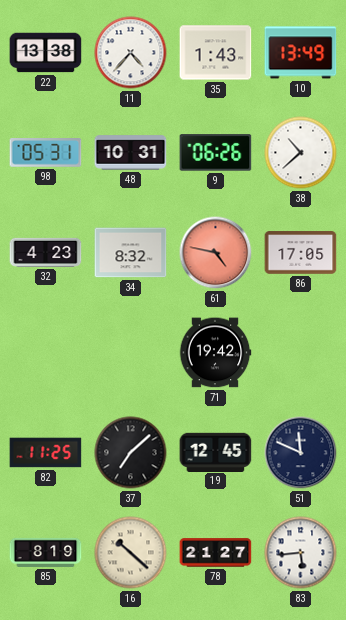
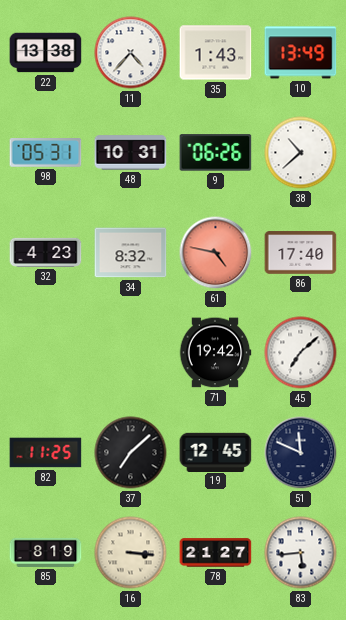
86: 17:05 -> 17:40 (301, 253)
45: none -> 7:08 (301, 353)
16: 10:22 -> 3:16 (131, 553)
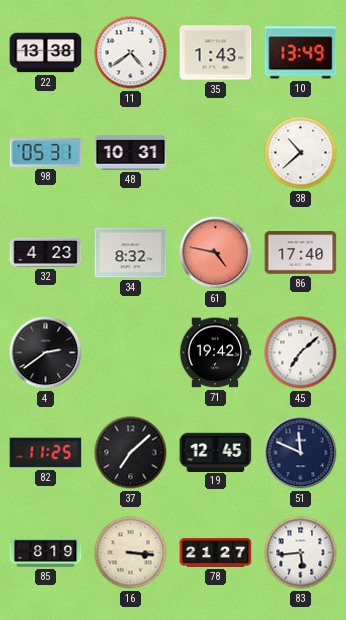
11: 4:37 -> 4:39 (131, 53)
9: 06:26 -> none (216, 153)
4: none -> 2:39 (46, 353)
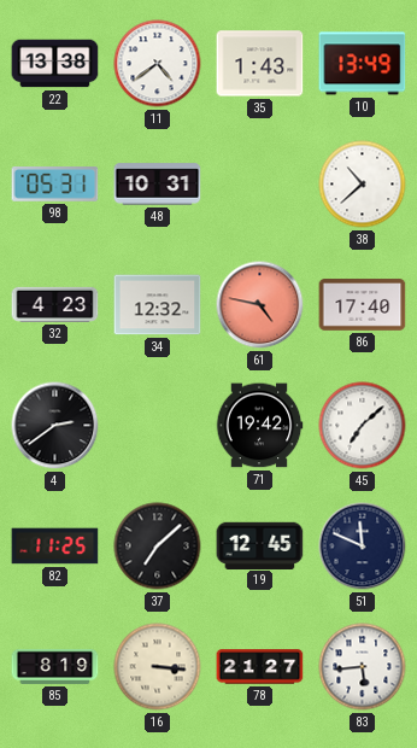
34: 8:32 -> 12:32 (158, 305)
